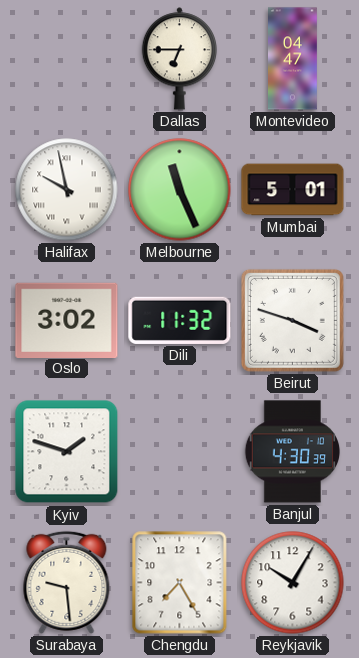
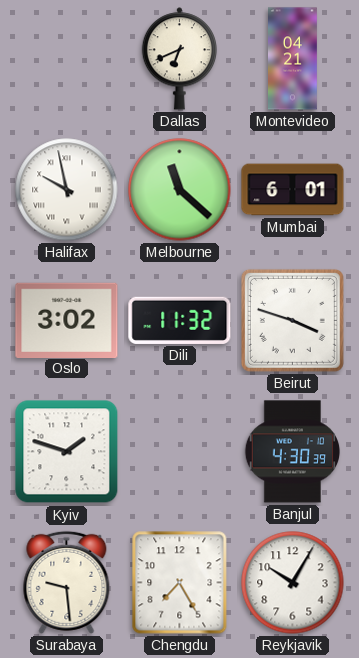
Dallas: 6:45 -> 6:41 (179, 59)
Montevideo: 04:47 -> 04:21 (293, 59)
Melbourne: 11:26 -> 11:22 (180, 190)
Mumbai: 5:01 -> 6:01 (293, 190)
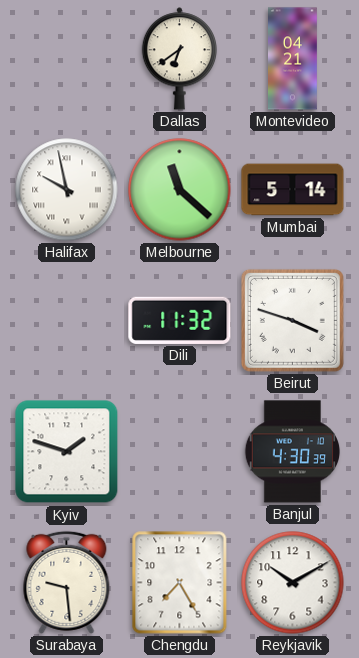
Dallas: 6:41 -> 6:39 (179, 59)
Mumbai: 6:01 -> 5:14 (293, 190)
Oslo: 3:02 -> none (67, 320)
Reykjavik: 10:05 -> 10:10 (293, 583)
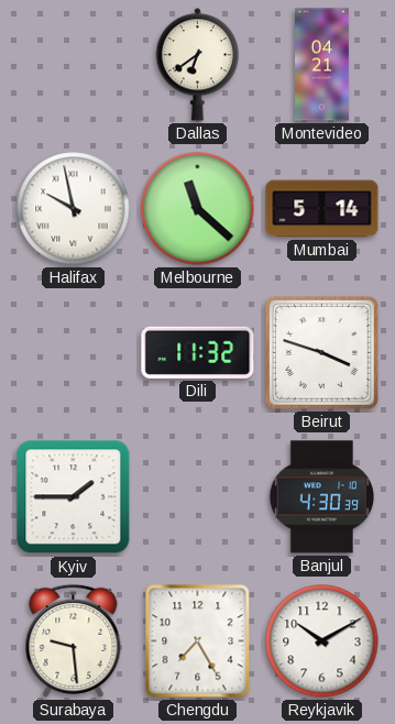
Kyiv: 1:48 -> 1:45 (74, 497)
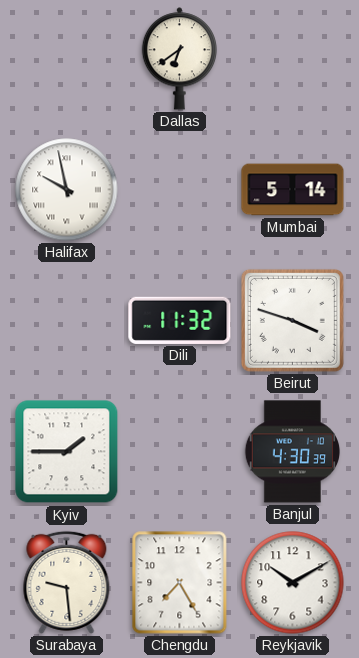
Montevideo: 04:21 -> none (322, 65)
Melbourne: 11:22 -> none (198, 209)
